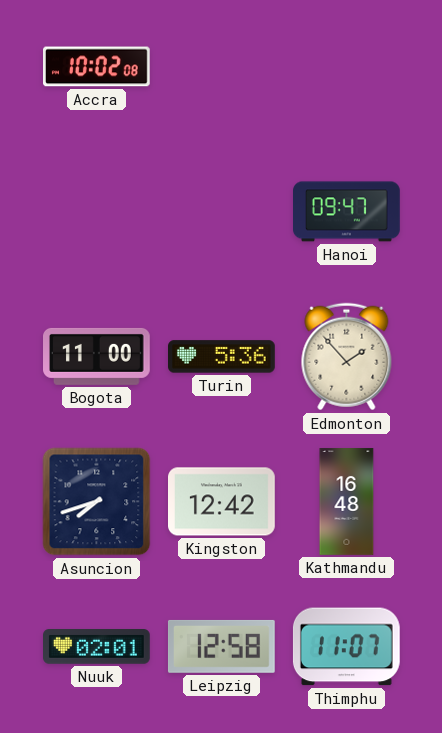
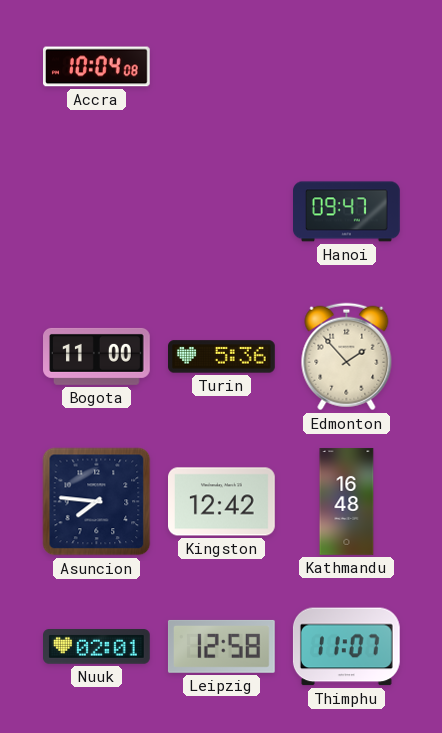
Accra: 10:02 -> 10:04 (97, 67)
Asuncion: 7:42 -> 7:46 (97, 502)
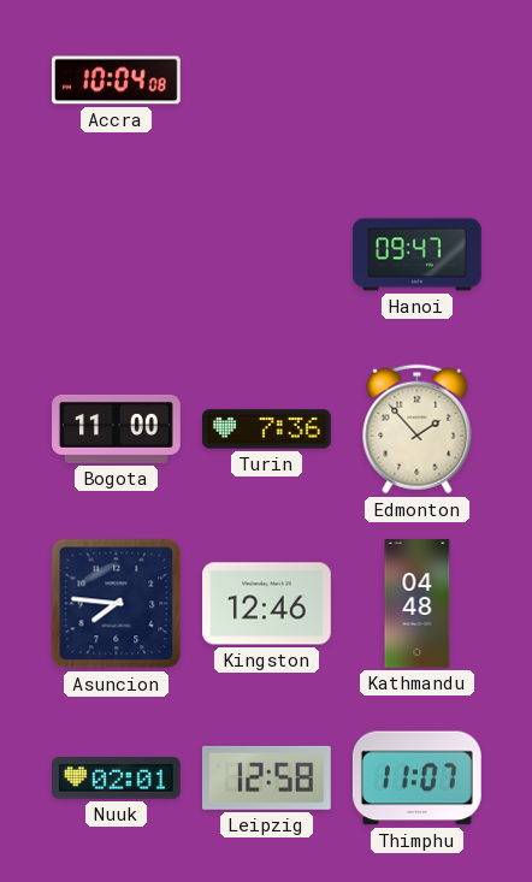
Turin: 5:36 -> 7:36 (267, 430)
Kingston: 12:42 -> 12:46 (267, 604)
Kathmandu: 16:48 -> 04:48 (418, 604)
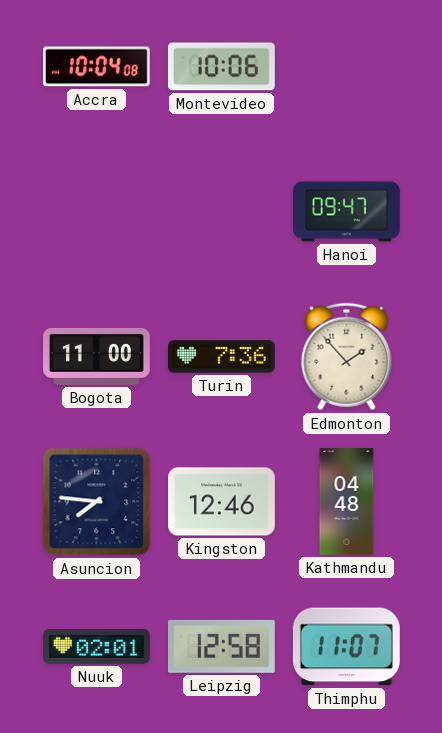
Montevideo: none -> 10:06 (221, 67)
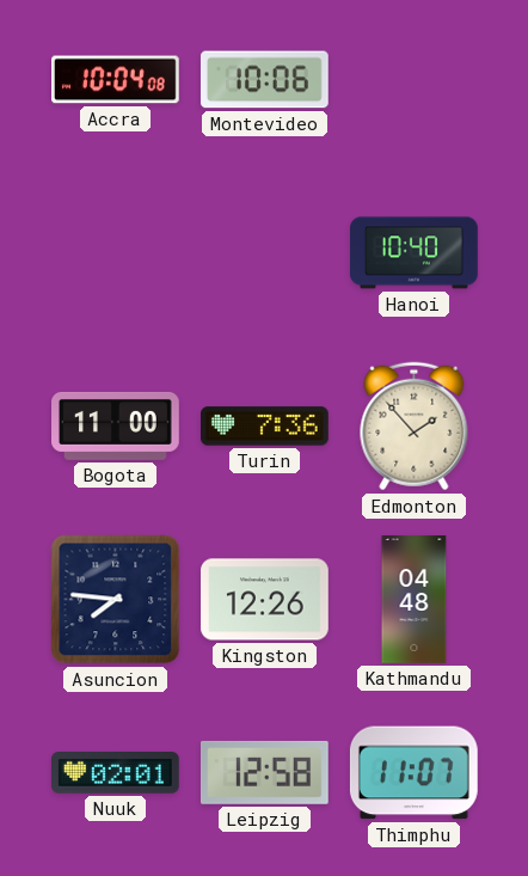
Hanoi: 09:47 -> 10:40 (415, 253)
Kingston: 12:46 -> 12:26 (265, 600)
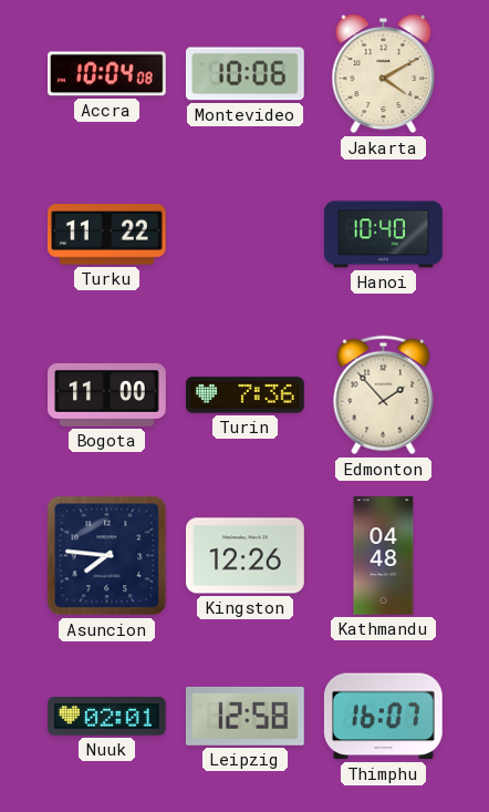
Jakarta: none -> 4:10 (384, 74)
Turku: none -> 11:22 (107, 235)
Thimphu: 11:07 -> 16:07 (383, 717)
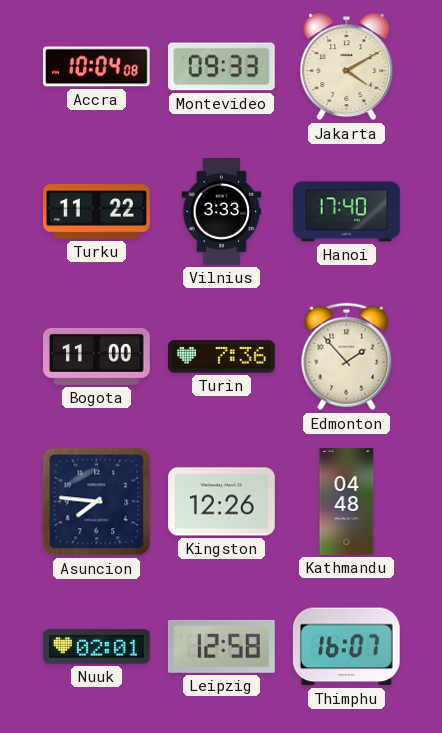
Montevideo: 10:06 -> 09:33 (221, 67)
Vilnius: none -> 3:33 (222, 212)
Hanoi: 10:40 -> 17:40 (347, 212)
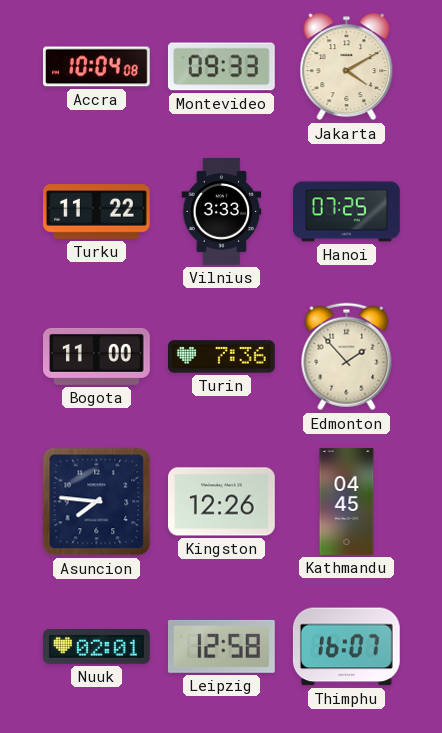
Hanoi: 17:40 -> 07:25 (347, 212)
Kathmandu: 04:48 -> 04:45 (347, 502)
